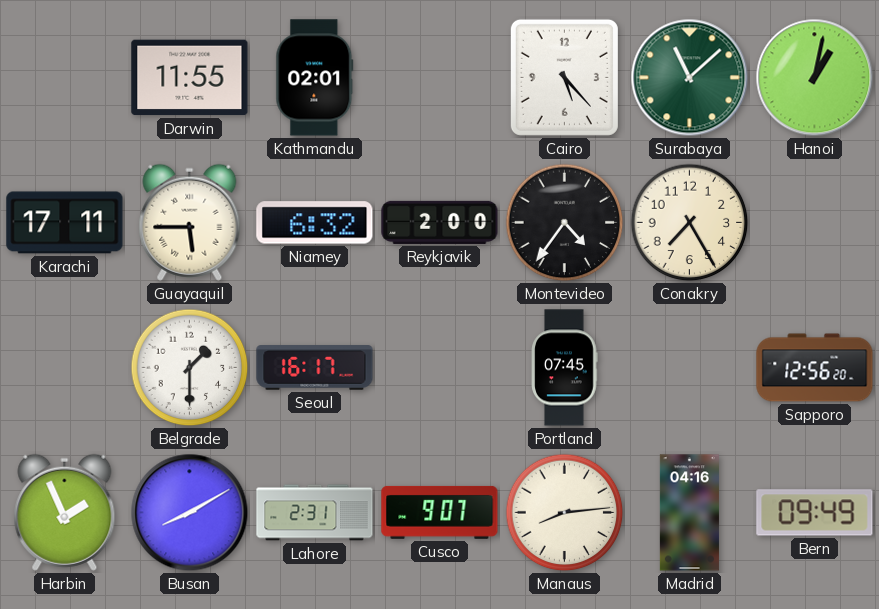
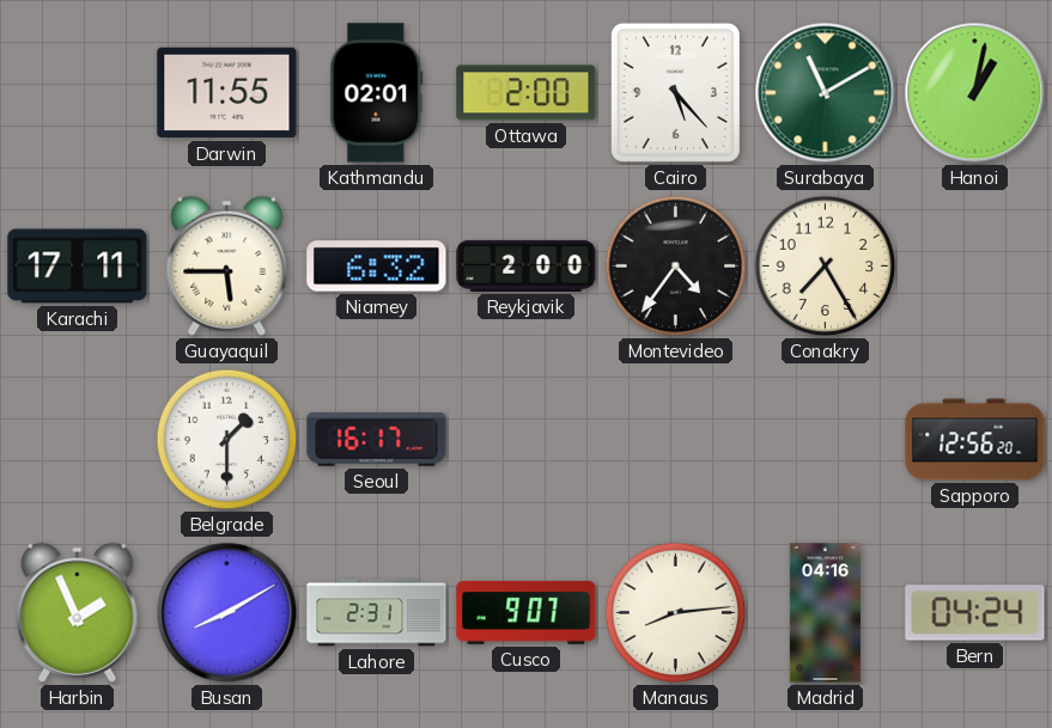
Ottawa: none -> 2:00 (527, 93)
Surabaya: 11:08 -> 11:10 (826, 93)
Portland: 07:45 -> none (565, 368)
Bern: 09:49 -> 04:24 (975, 613)
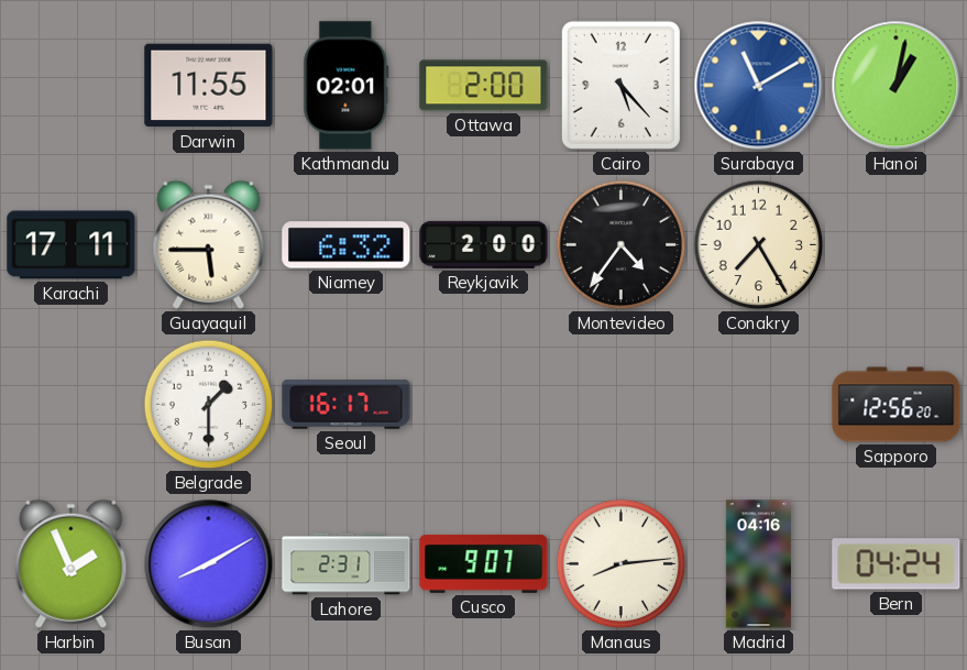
Surabaya dial: green -> blue (759, 86)
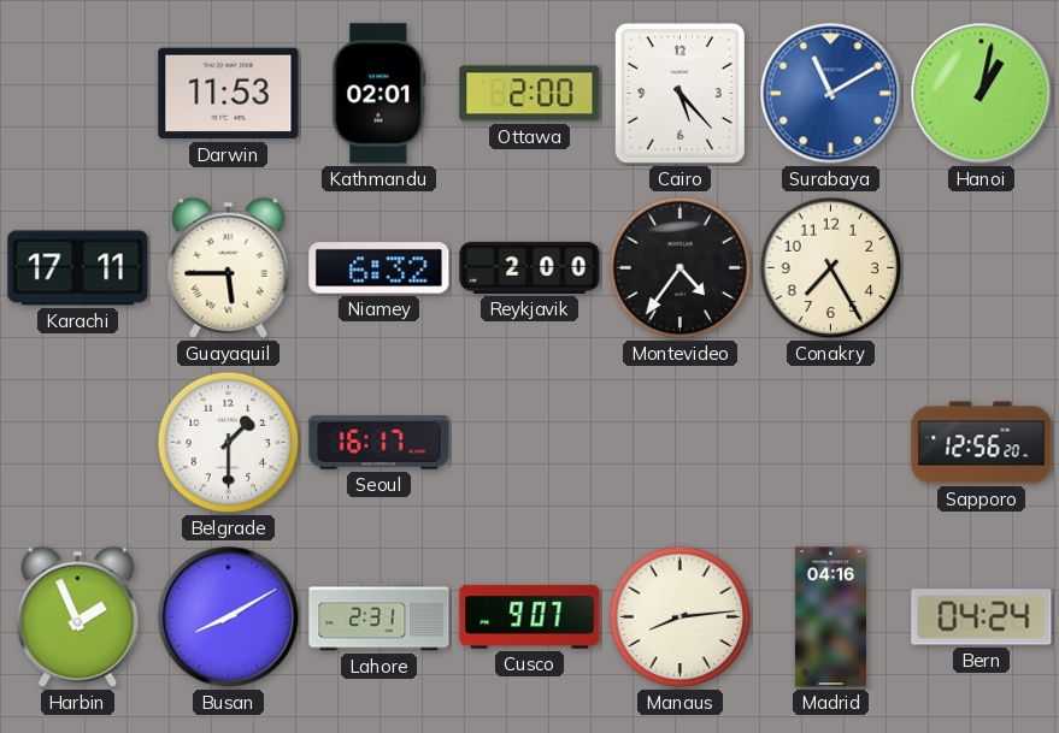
Darwin: 11:55 -> 11:53 (229, 94)
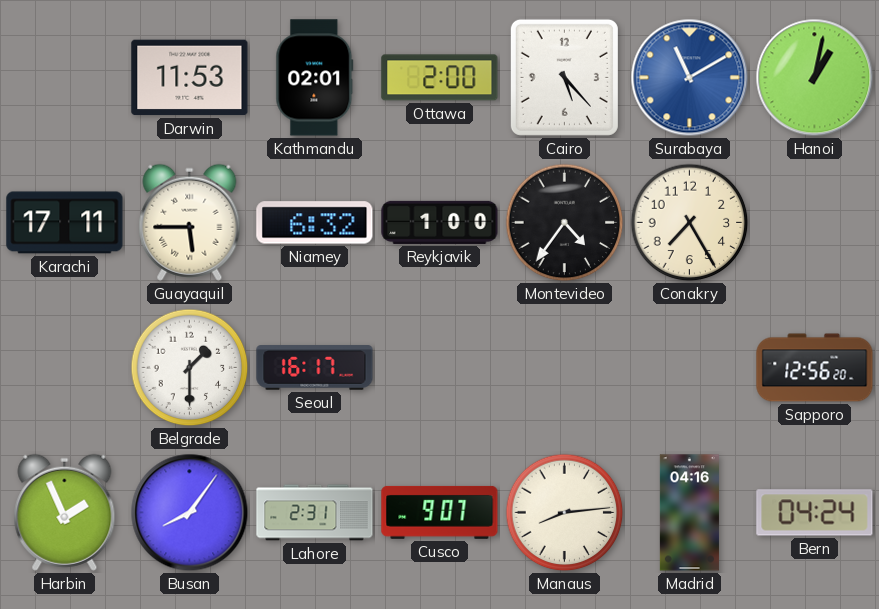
Reykjavik: 2:00 -> 1:00 (440, 222)
Busan: 8:10 -> 8:06 (190, 513)
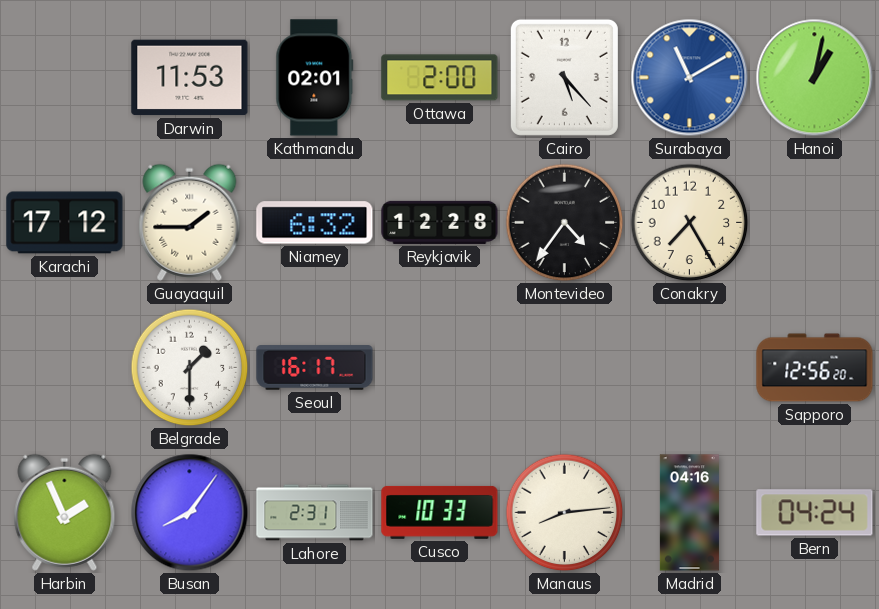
Karachi: 17:11 -> 17:12 (65, 223)
Guayaquil: 5:45 -> 1:45 (190, 222)
Reykjavik: 1:00 -> 12:28 (440, 222)
Cusco: 9:07 -> 10:33 (440, 512)
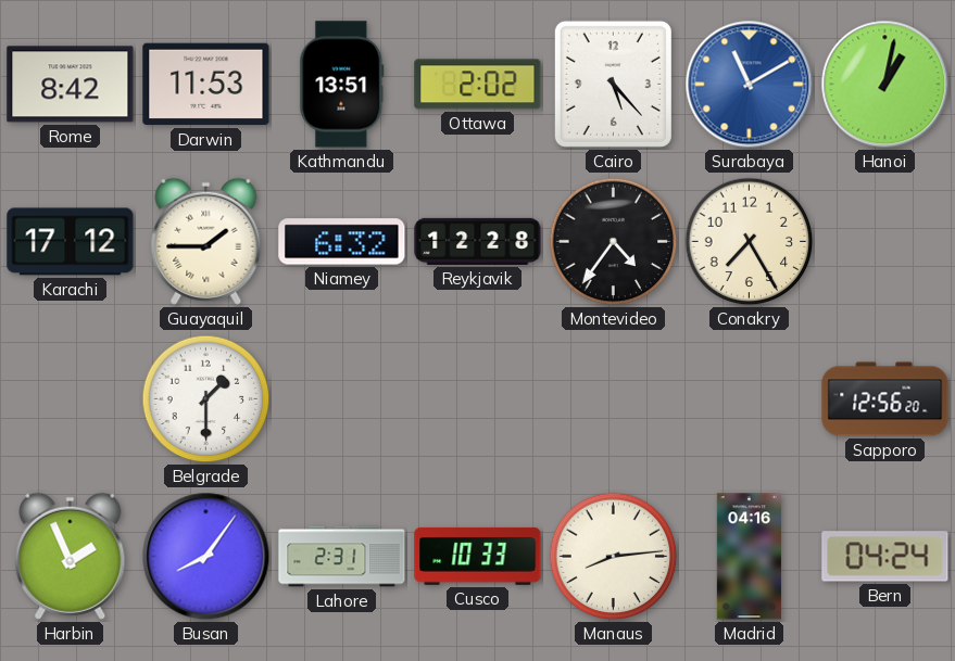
Rome: none -> 8:42 (71, 85)
Kathmandu: 02:01 -> 13:51 (342, 85)
Ottawa: 2:00 -> 2:02 (478, 85)
Seoul: 16:17 -> none (315, 368)
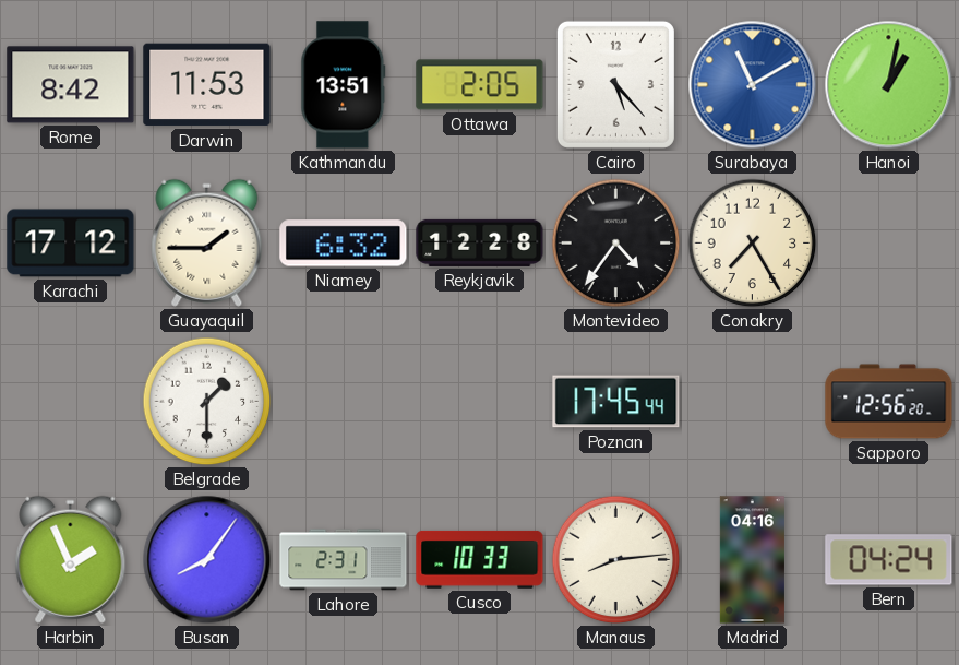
Ottawa: 2:02 -> 2:05 (480, 85)
Poznan: none -> 17:45 (616, 402)
